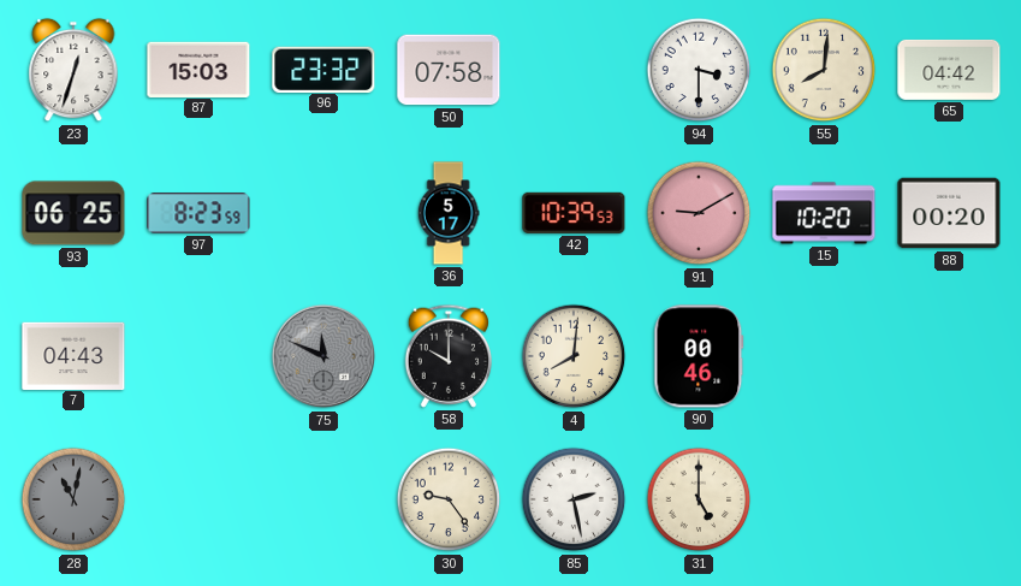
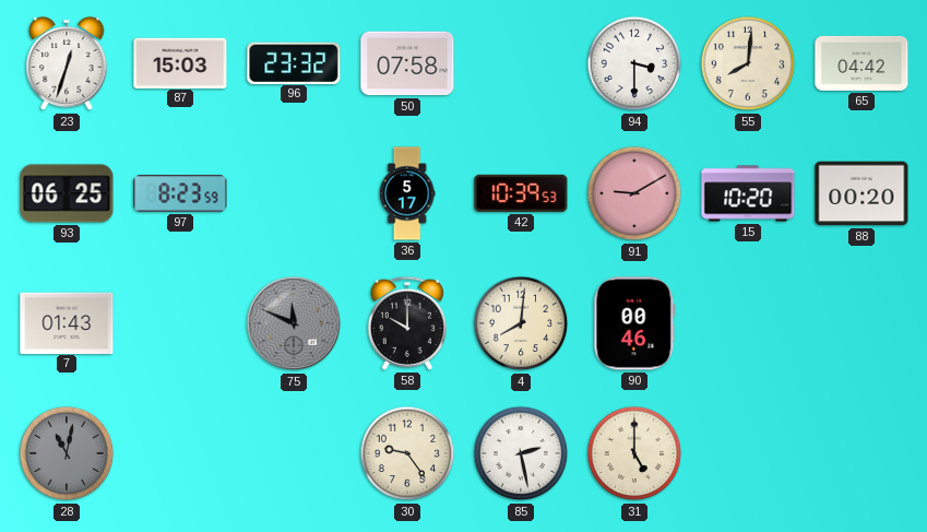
7: 04:43 -> 01:43 (67, 322)
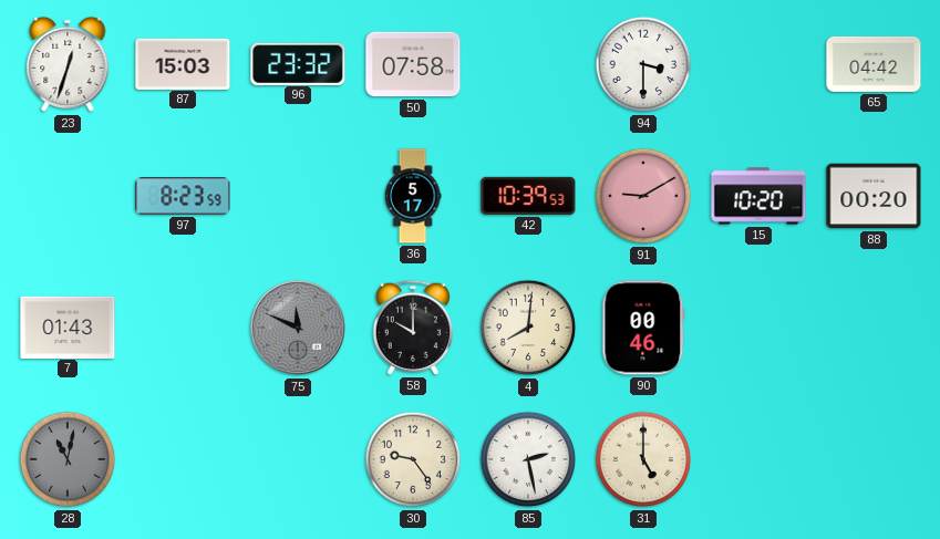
55: 8:01 -> none (748, 63)
93: 06:25 -> none (67, 193)
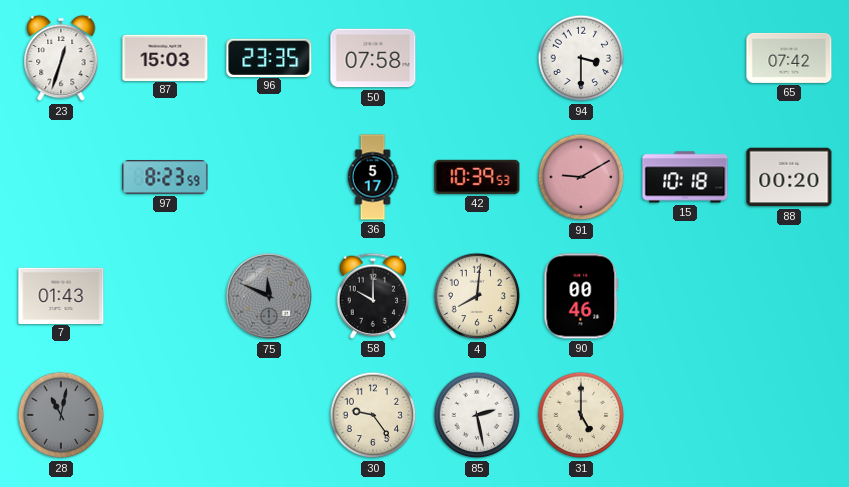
96: 23:32 -> 23:35 (269, 57)
65: 04:42 -> 07:42 (789, 58)
15: 10:20 -> 10:18 (685, 177)
